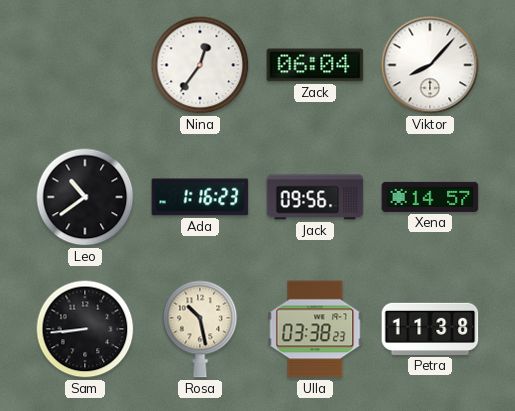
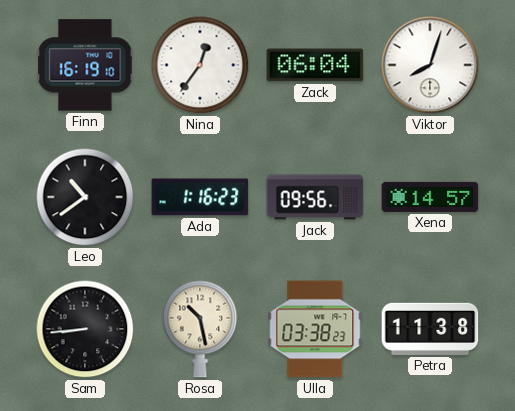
Finn: none -> 16:19 (85, 65)
Viktor: 8:07 -> 8:03 (430, 65)
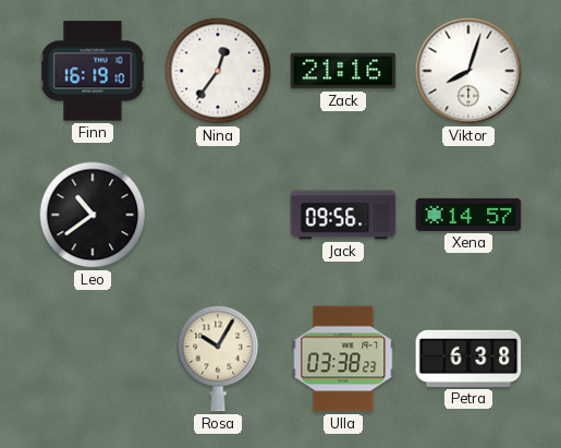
Zack: 06:04 -> 21:16 (343, 71)
Ada: 1:16 -> none (200, 197)
Sam: 8:44 -> none (85, 329)
Rosa: 10:28 -> 10:05 (218, 359)
Petra: 11:38 -> 6:38 (468, 359)
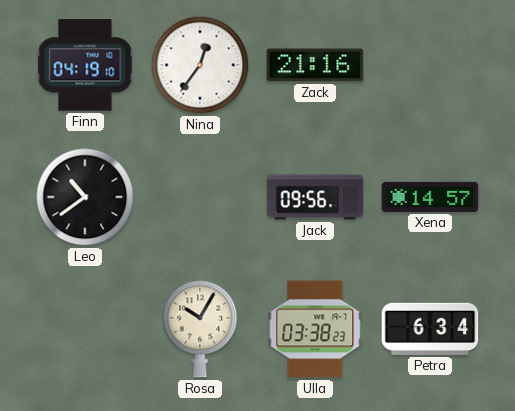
Finn: 16:19 -> 04:19 (85, 65)
Viktor: 8:03 -> none (468, 71)
Petra: 6:38 -> 6:34 (430, 329)
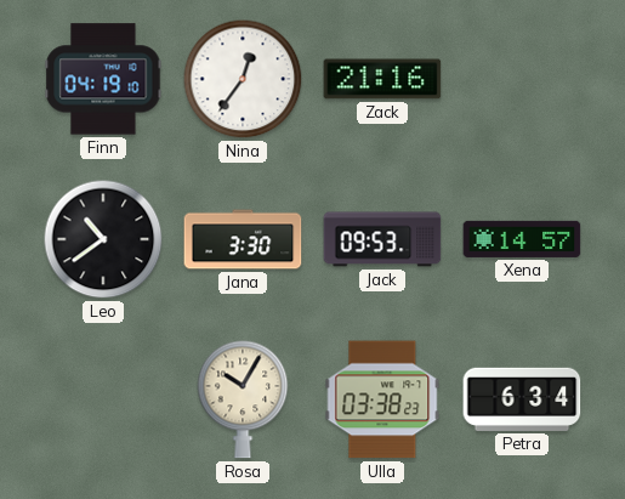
Jana: none -> 3:30 (243, 239)
Jack: 09:56 -> 09:53 (382, 239)
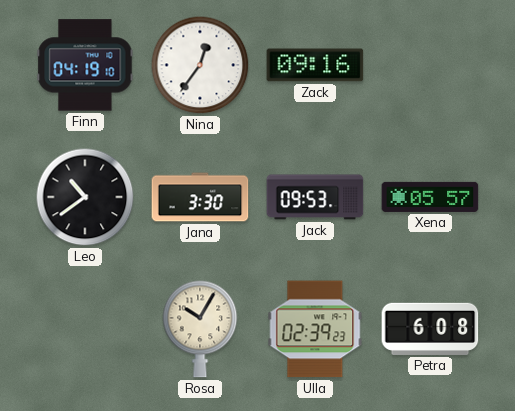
Zack: 21:16 -> 09:16 (315, 65)
Xena: 14:57 -> 05:57 (430, 197)
Ulla: 03:38 -> 02:39 (315, 329)
Petra: 6:34 -> 6:08 (430, 329)
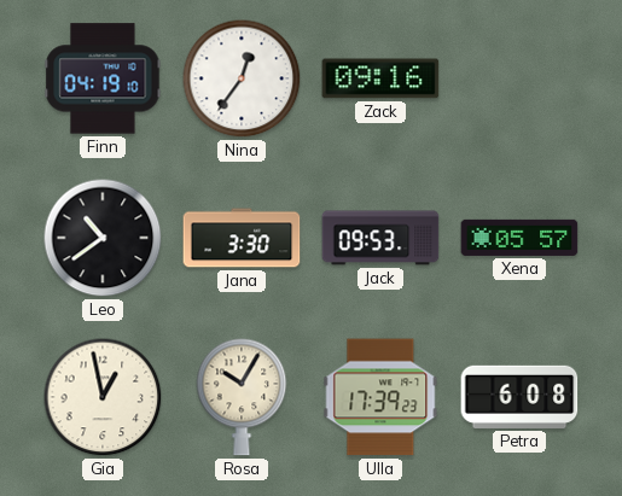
Gia: none -> 12:58 (103, 397)
Ulla: 02:39 -> 17:39 (380, 397)
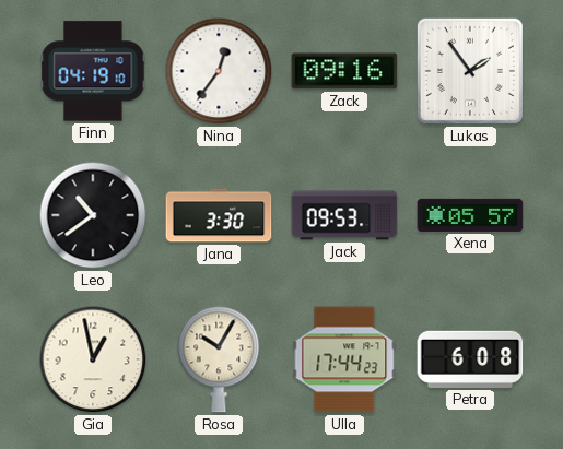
Lukas: none -> 1:54 (470, 71)
Ulla: 17:39 -> 17:44 (344, 359)
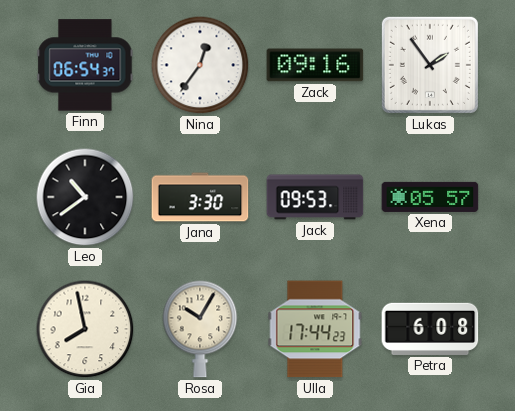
Finn: 04:19 -> 06:54 (85, 65)
Gia: 12:58 -> 7:58 (85, 329)
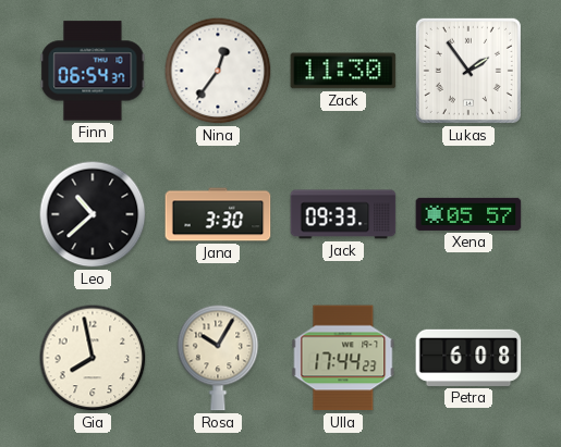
Zack: 09:16 -> 11:30 (343, 71)
Leo: 10:39 -> 10:38 (93, 214)
Jack: 09:53 -> 09:33 (343, 214)
